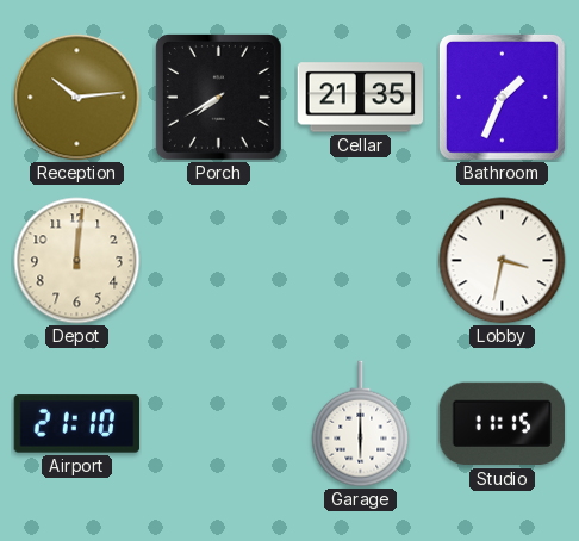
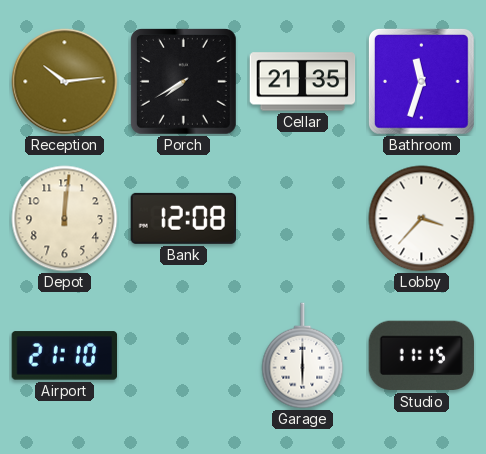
Bathroom: 1:34 -> 11:33 (422, 82)
Bank: none -> 12:08 (183, 218)
Lobby: 3:32 -> 3:37 (422, 219)
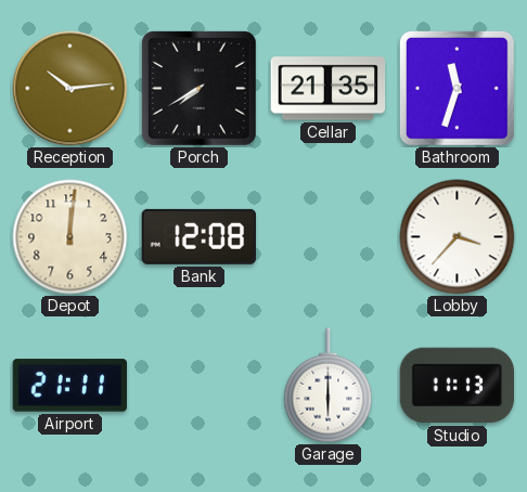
Airport: 21:10 -> 21:11 (70, 386)
Studio: 11:15 -> 11:13 (458, 386)
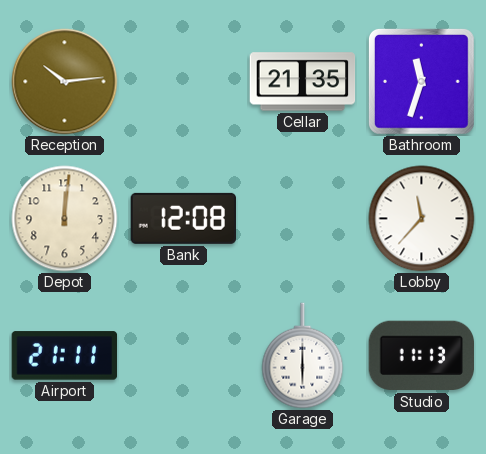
Porch: 7:40 -> none (200, 89)
Lobby: 3:37 -> 11:37 (422, 219)
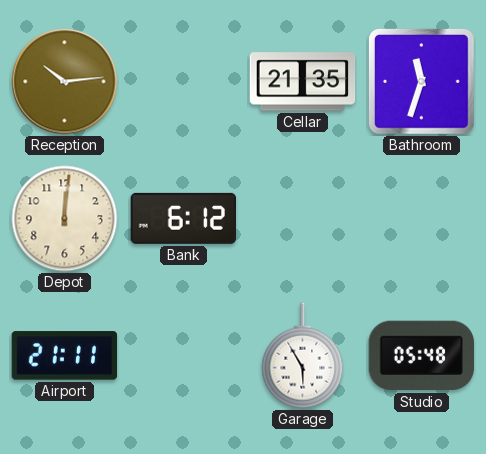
Bank: 12:08 -> 6:12 (183, 218)
Lobby: 11:37 -> none (422, 219)
Garage: 6:00 -> 5:55 (303, 356)
Studio: 11:13 -> 05:48 (422, 356)
